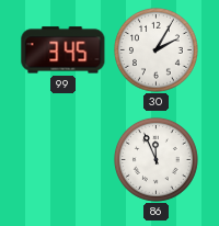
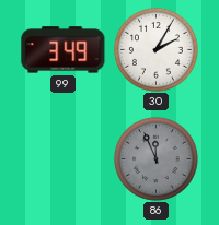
99: 3:45 -> 3:49 (64, 50)
86 dial: white -> grey (155, 158)
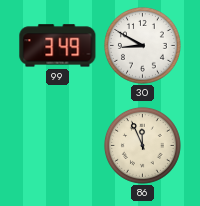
30: 2:05 -> 8:50 (142, 45)
86 dial: grey -> cream (142, 145)
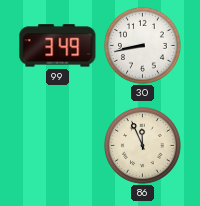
30: 8:50 -> 8:43 (142, 45)
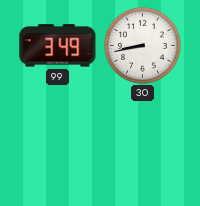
86: 11:56 -> none (142, 145)
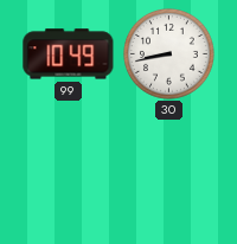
99: 3:49 -> 10:49 (69, 54)
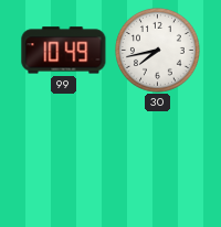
30: 8:43 -> 7:43 (157, 50)
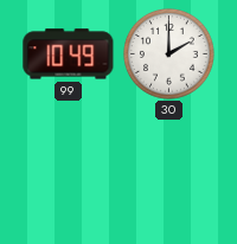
30: 7:43 -> 2:00 (168, 53)
